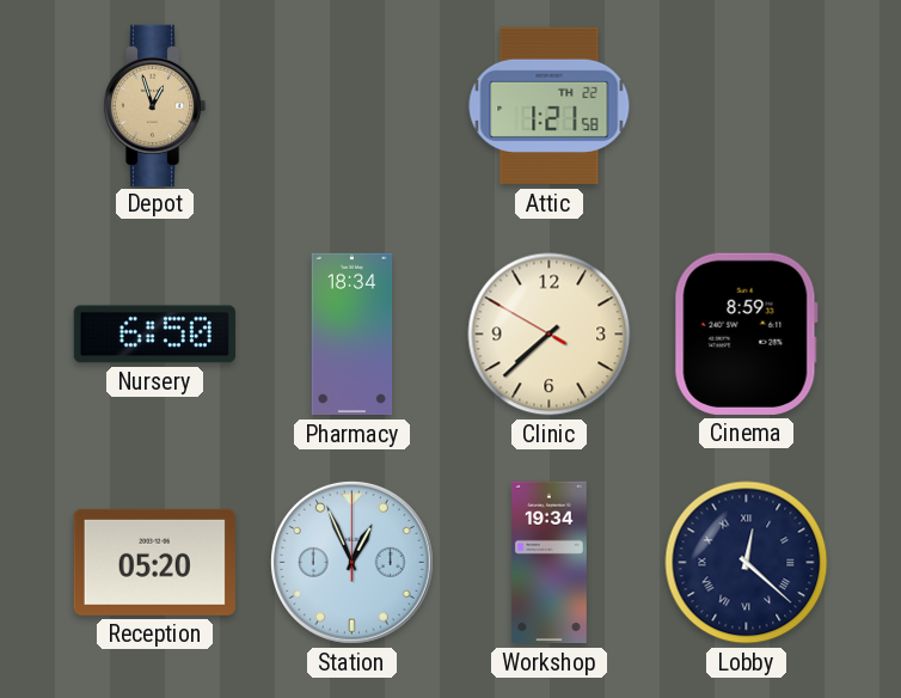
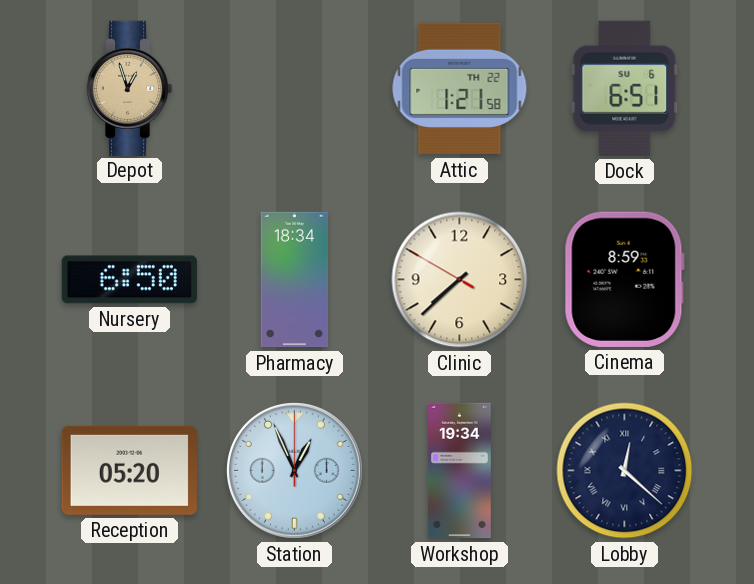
Dock: none -> 6:51 (625, 88)
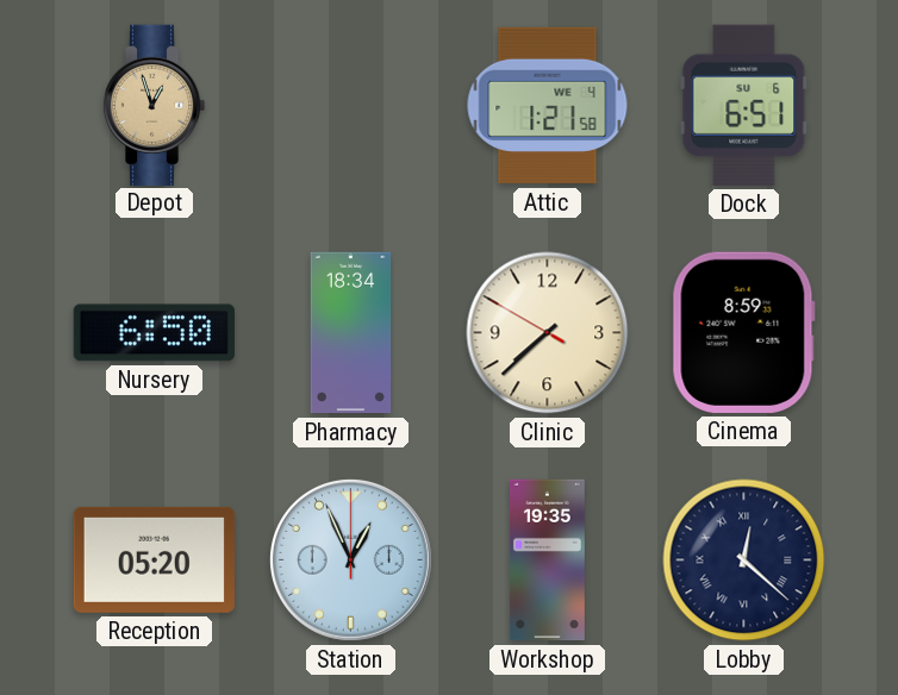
Attic date: TH 22 -> WE 4 (548, 106)
Workshop: 19:34 -> 19:35 (548, 561)
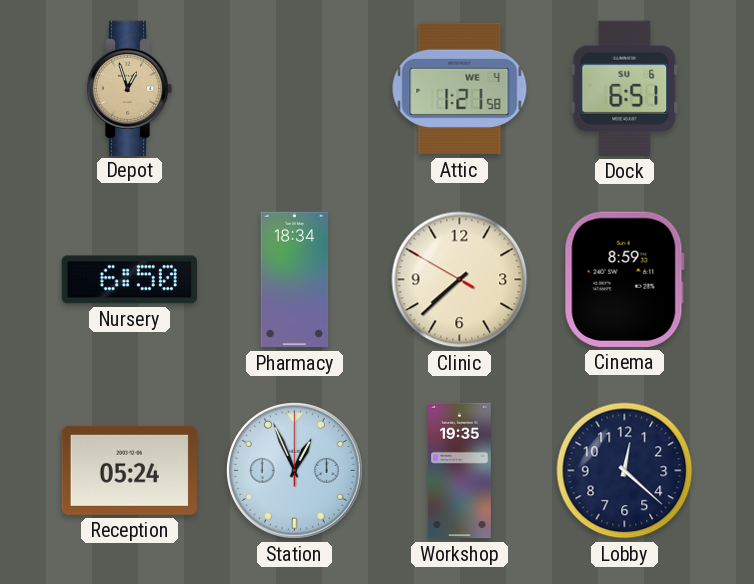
Reception: 05:20 -> 05:24 (129, 470)
Lobby numerals: Roman -> Arabic (625, 471)
